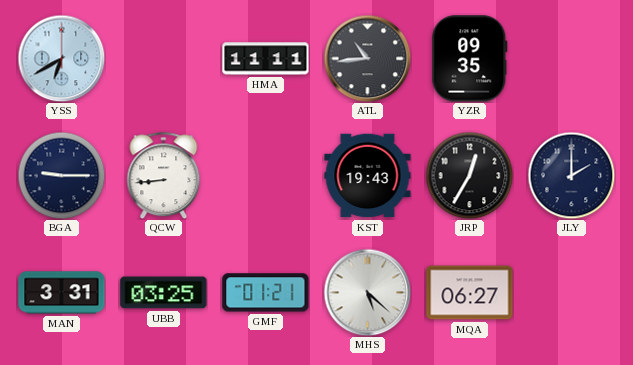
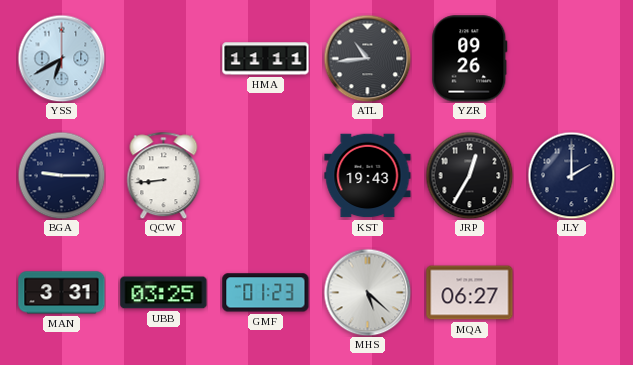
YZR: 09:35 -> 09:26 (470, 59)
GMF: 01:21 -> 01:23 (266, 293)
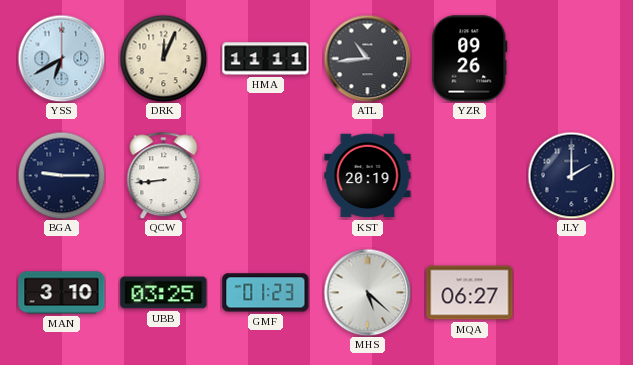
DRK: none -> 12:04 (163, 58)
KST: 19:43 -> 20:19 (368, 176)
JRP: 12:35 -> none (469, 175)
MAN: 3:31 -> 3:10 (62, 293)
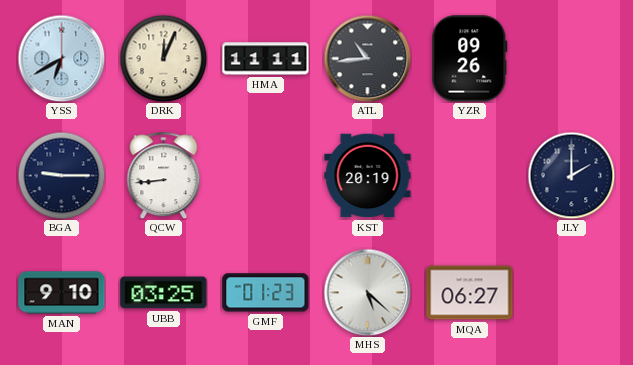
MAN: 3:10 -> 9:10 (62, 293)
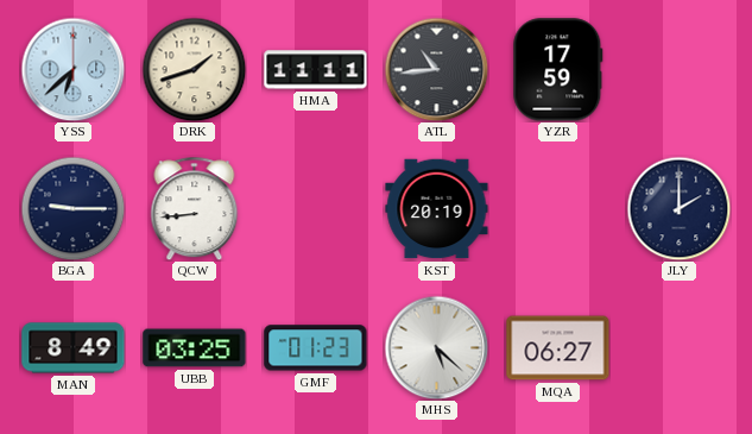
YSS: 6:40 -> 6:38 (72, 69)
DRK: 12:04 -> 1:42 (194, 69)
YZR: 09:26 -> 17:59 (558, 70)
MAN: 9:10 -> 8:49 (74, 348)
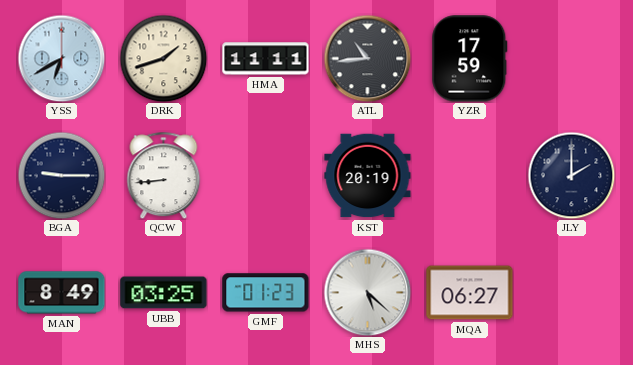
YSS: 6:38 -> 6:40 (61, 58)
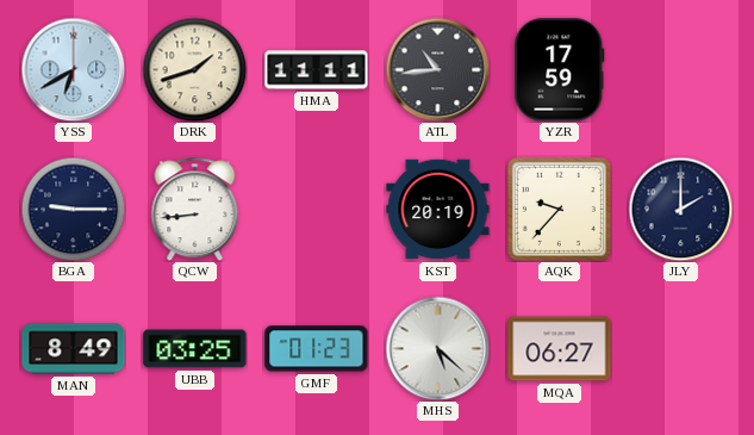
AQK: none -> 9:37 (559, 209)
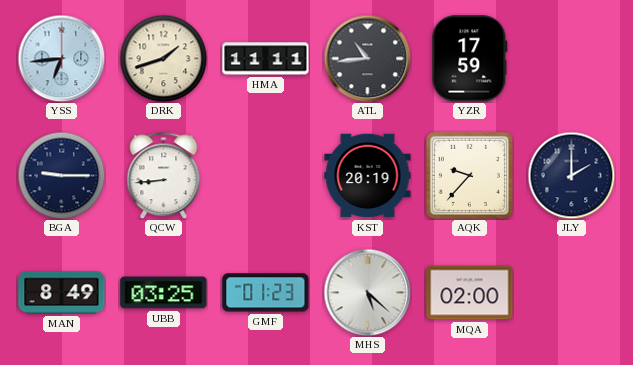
YSS: 6:40 -> 6:44 (61, 58)
MQA: 06:27 -> 02:00 (470, 293)
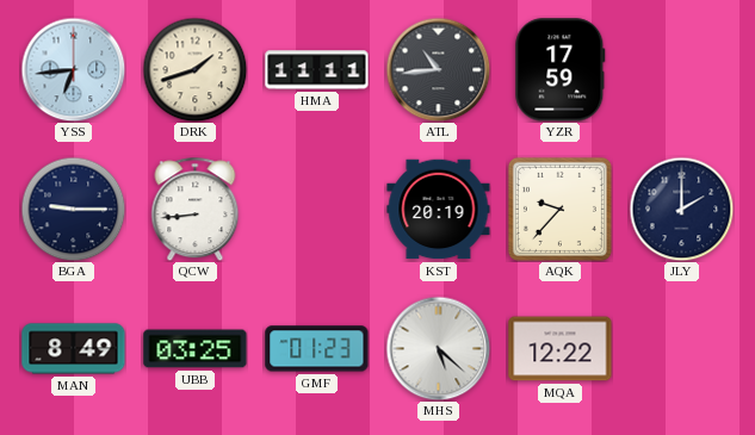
MQA: 02:00 -> 12:22 (561, 349)
